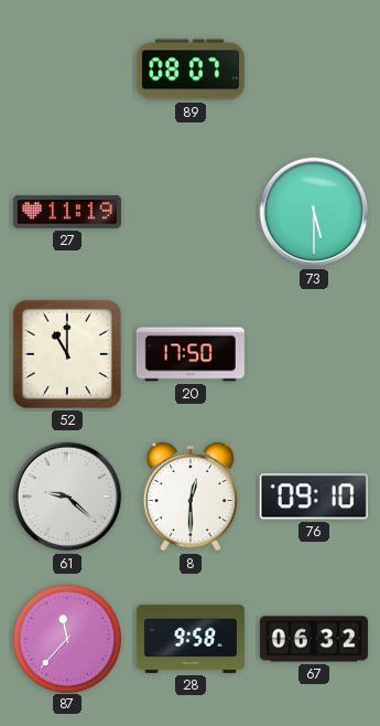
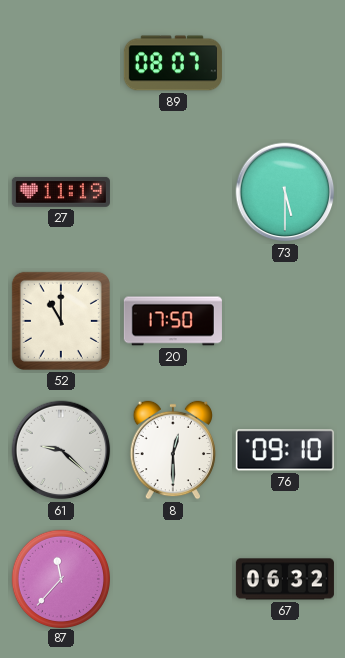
28: 9:58 -> none (191, 639)
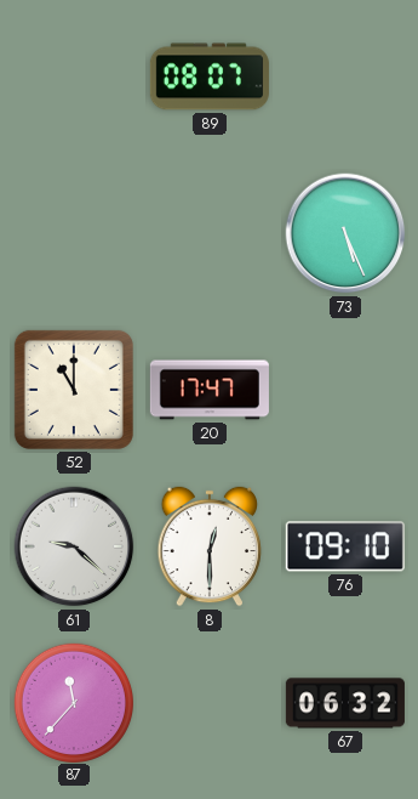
27: 11:19 -> none (61, 192)
73: 5:30 -> 5:26 (345, 233)
20: 17:50 -> 17:47 (210, 390)
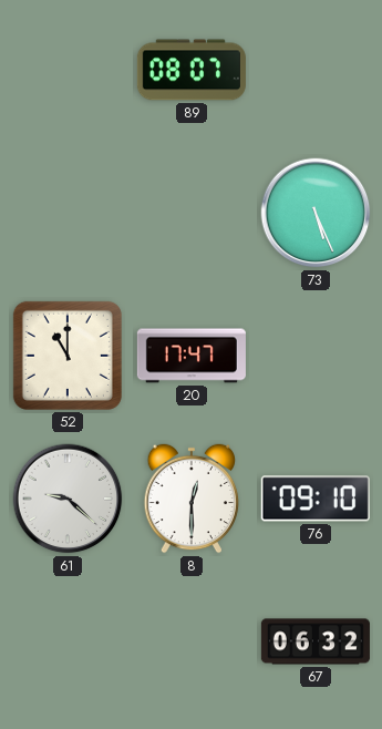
87: 11:37 -> none (73, 702)
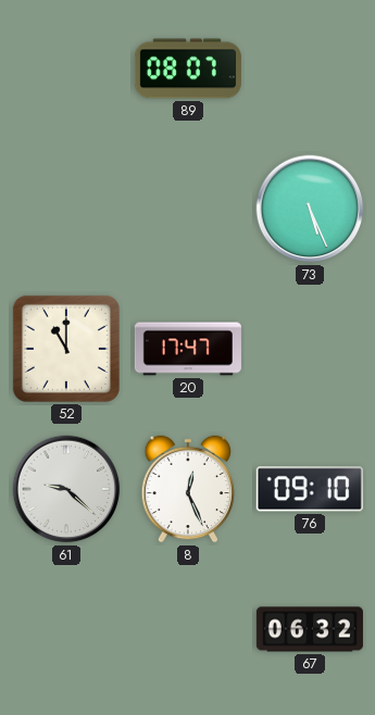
8: 12:30 -> 12:26 (188, 489)
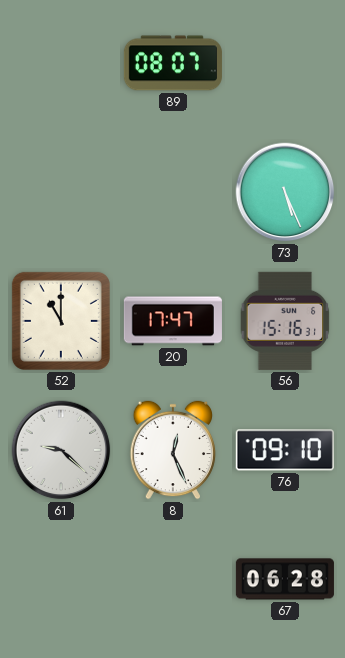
56: none -> 15:16 (285, 321)
67: 06:32 -> 06:28 (285, 579)
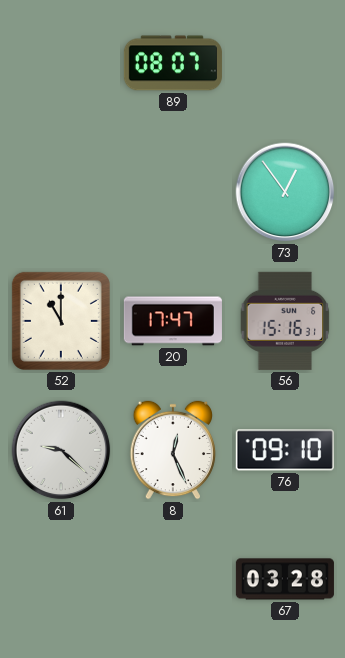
73: 5:26 -> 12:54 (285, 192)
67: 06:28 -> 03:28 (285, 579)
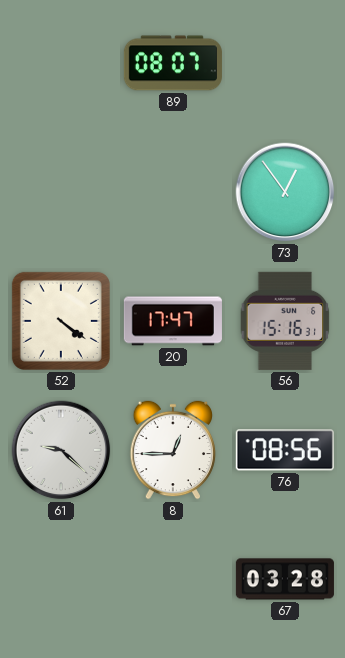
52: 11:00 -> 4:21 (61, 321)
8: 12:26 -> 12:45 (173, 450)
76: 09:10 -> 08:56 (285, 450)
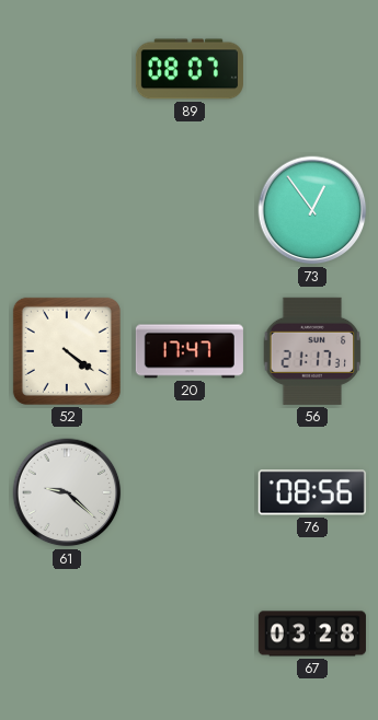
56: 15:16 -> 21:17 (312, 351)
8: 12:45 -> none (173, 450)
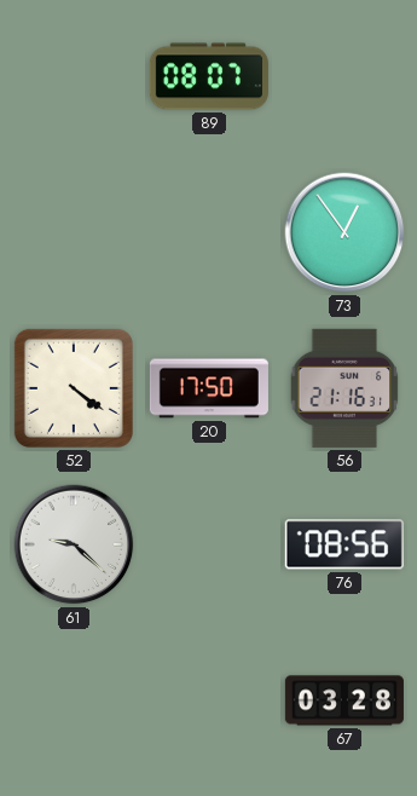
20: 17:47 -> 17:50 (209, 388)
56: 21:17 -> 21:16 (344, 388)
